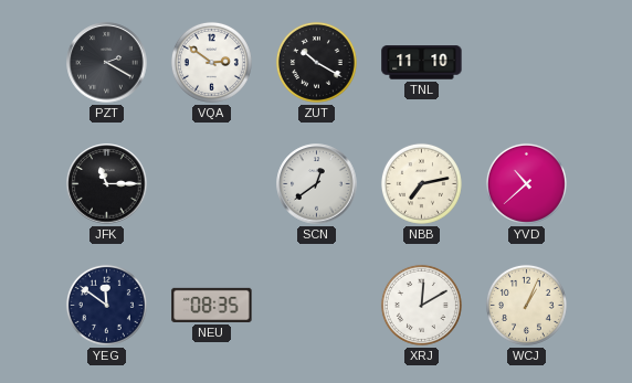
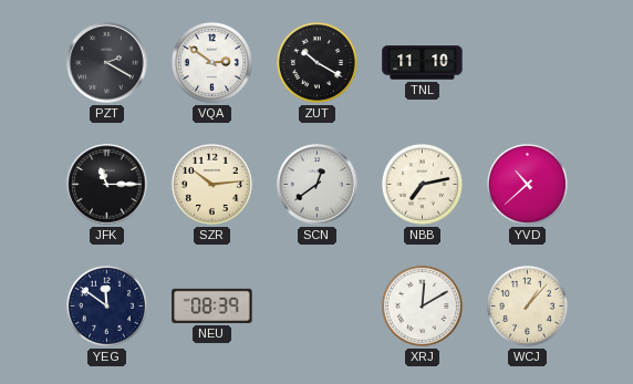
SZR: none -> 10:14 (211, 184)
NEU: 08:35 -> 08:39 (212, 305)
WCJ: 1:04 -> 1:07 (527, 305)
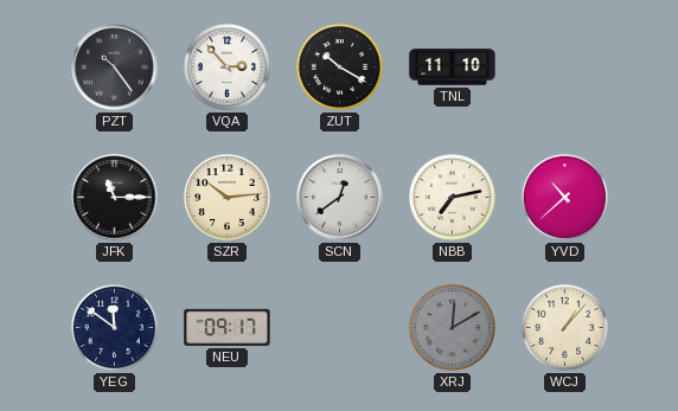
PZT: 2:20 -> 10:24 (115, 68)
VQA: 2:51 -> 2:53 (226, 66)
NEU: 08:39 -> 09:17 (228, 327)
XRJ dial: white -> grey (452, 327)
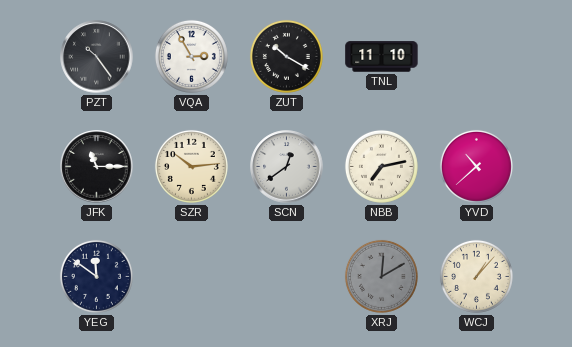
VQA: 2:53 -> 2:55 (191, 56)
NEU: 09:17 -> none (228, 327)
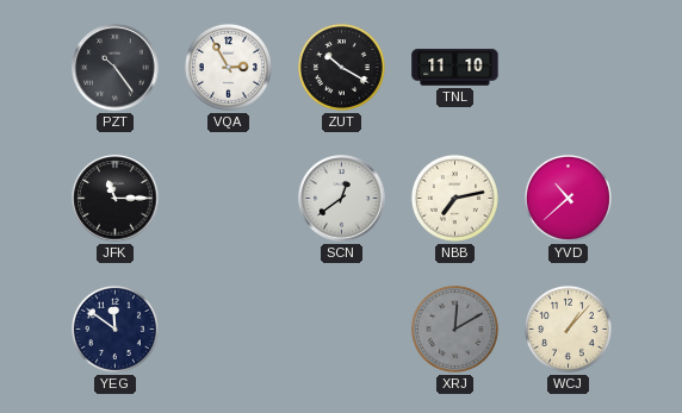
SZR: 10:14 -> none (191, 166)
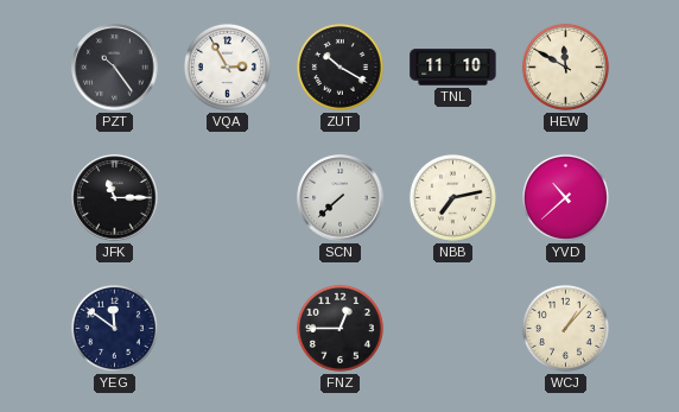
HEW: none -> 11:50 (565, 66)
SCN: 12:39 -> 7:38 (341, 198)
FNZ: none -> 12:45 (339, 328)
XRJ: 12:10 -> none (454, 328)
